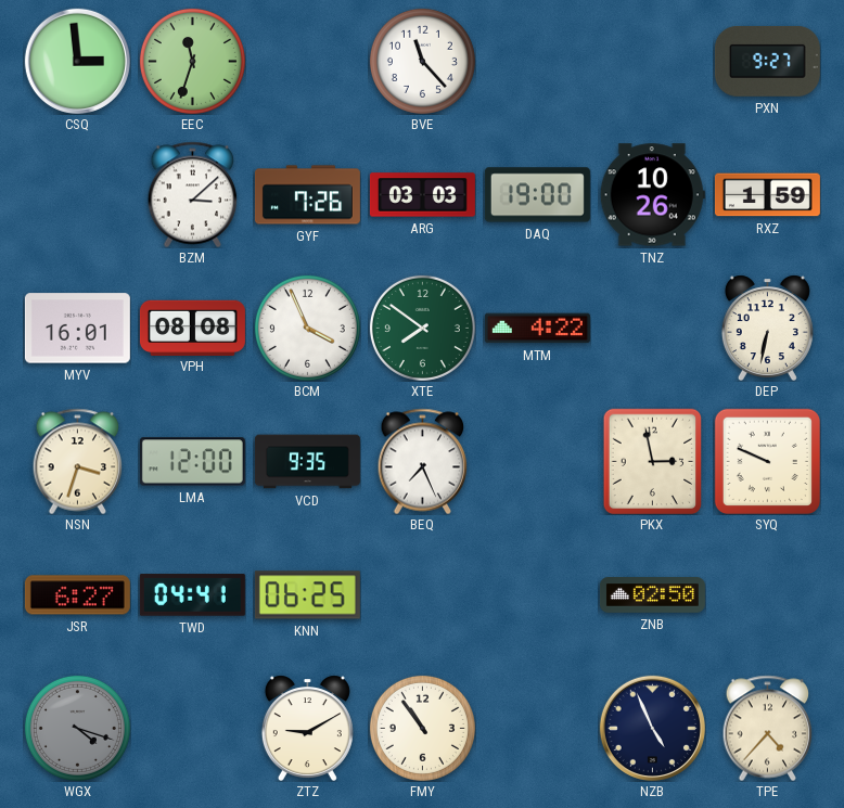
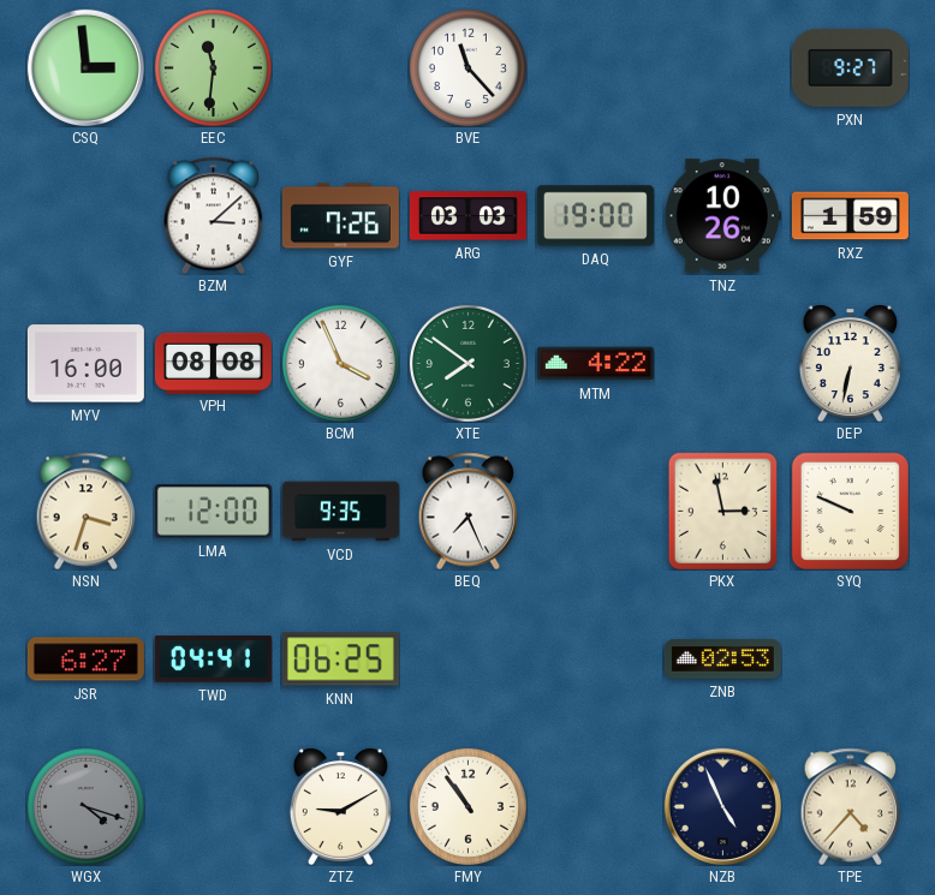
EEC: 11:33 -> 11:31 (213, 67)
MYV: 16:01 -> 16:00 (85, 364)
ZNB: 02:50 -> 02:53 (722, 660)
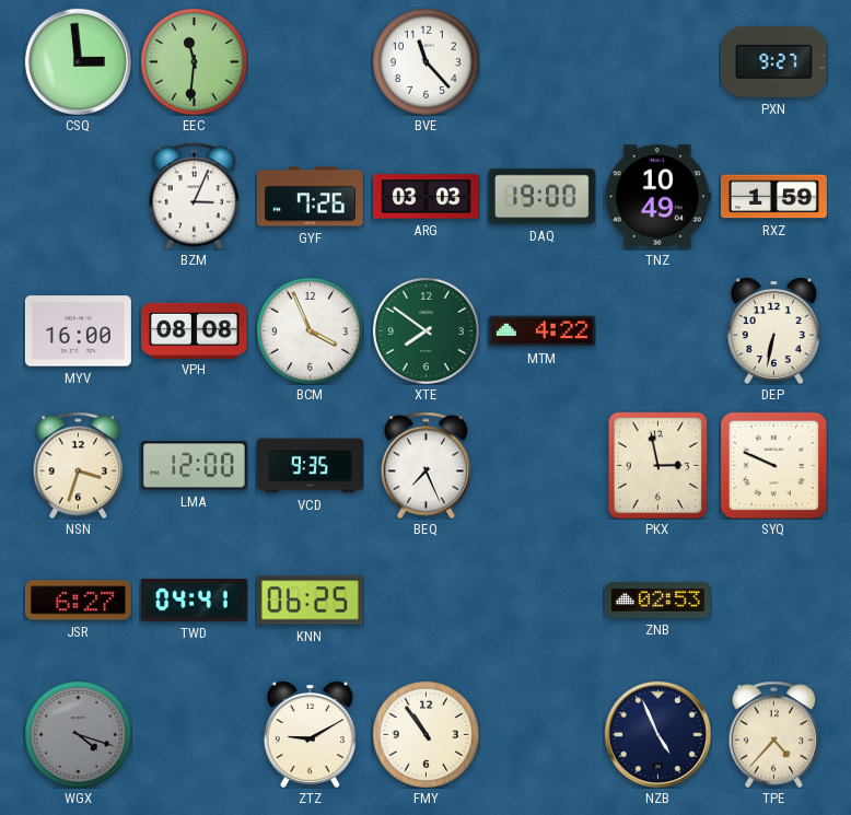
BZM: 3:08 -> 3:04 (195, 196)
TNZ: 10:26 -> 10:49 (657, 197)
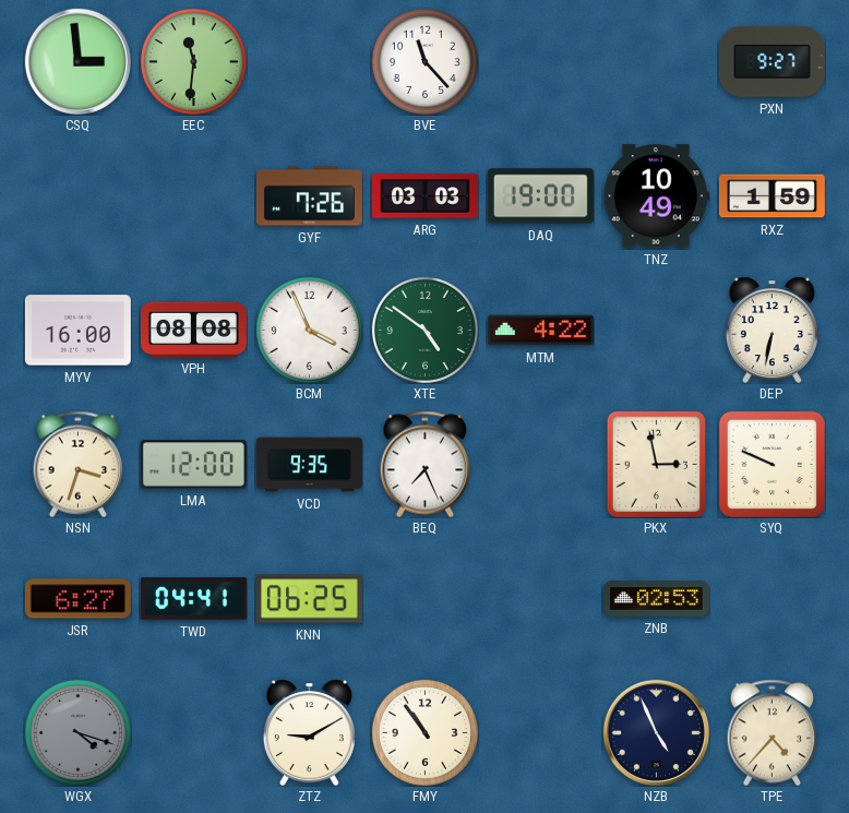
BZM: 3:04 -> none (195, 196)
XTE: 7:51 -> 4:51 (424, 330)
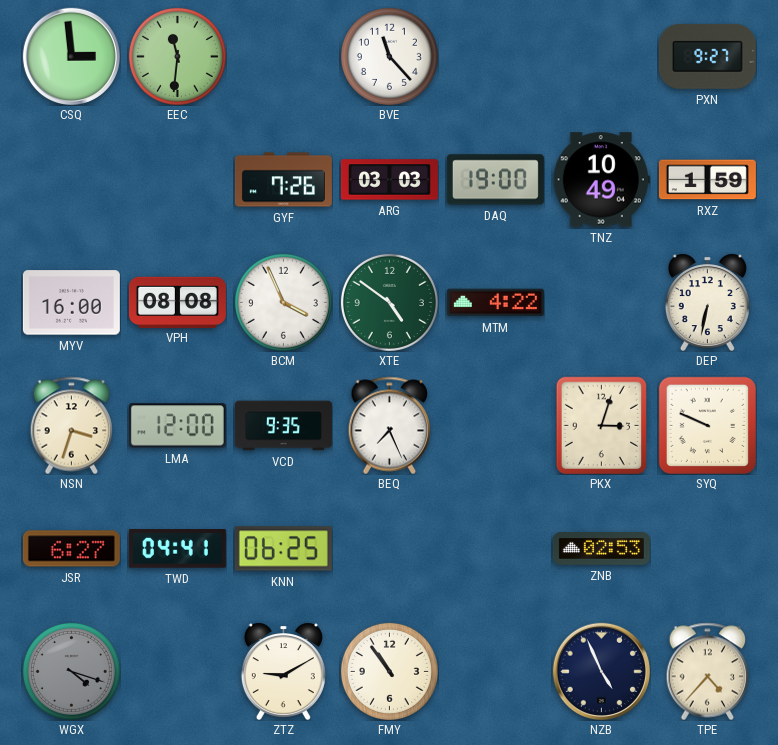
PKX: 2:58 -> 3:03 (601, 425)
